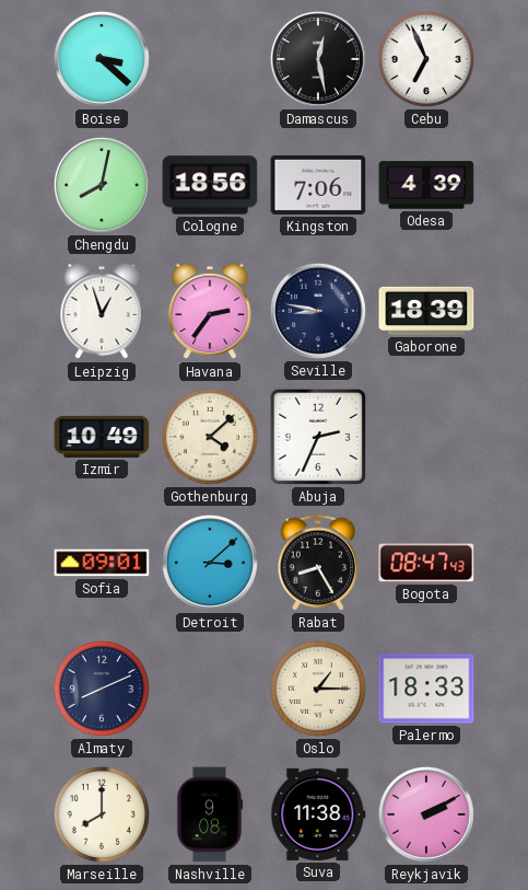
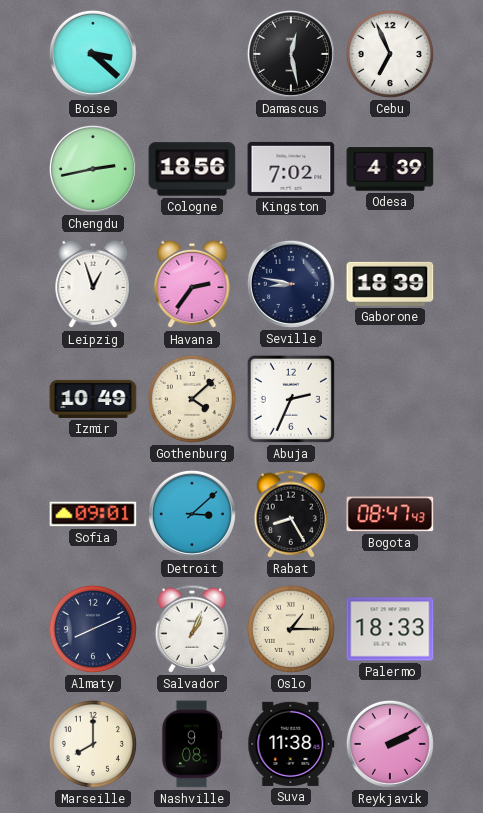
Chengdu: 8:02 -> 2:43 (93, 169)
Kingston: 7:06 -> 7:02 (291, 169)
Salvador: none -> 1:04 (192, 629)
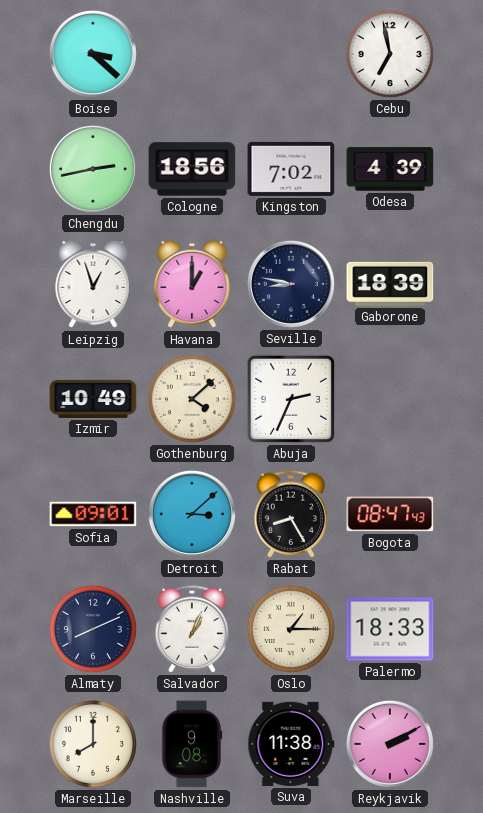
Damascus: 12:28 -> none (291, 54)
Cebu: 6:56 -> 6:58 (390, 54)
Havana: 2:36 -> 1:00 (192, 284)
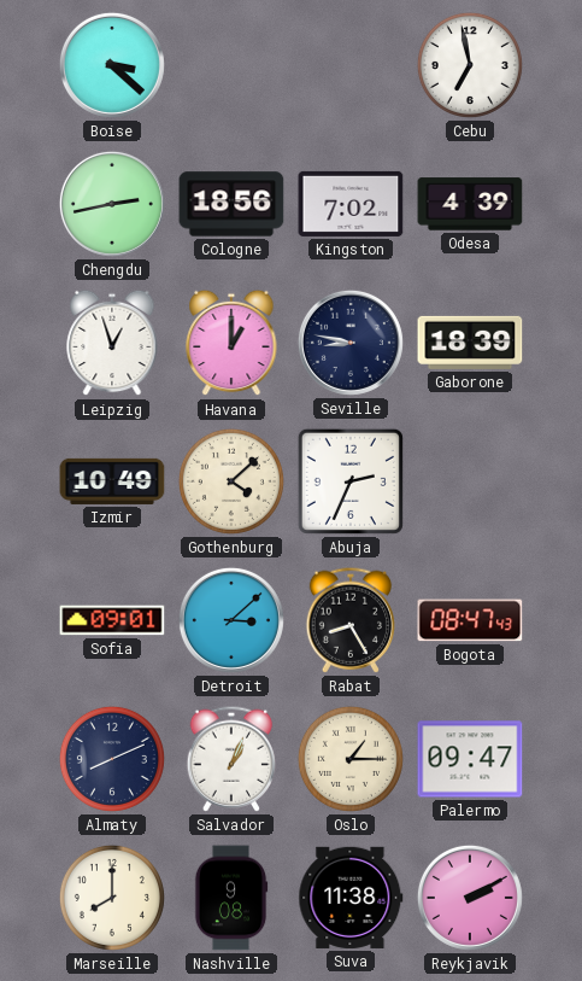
Palermo: 18:33 -> 09:47 (470, 759)
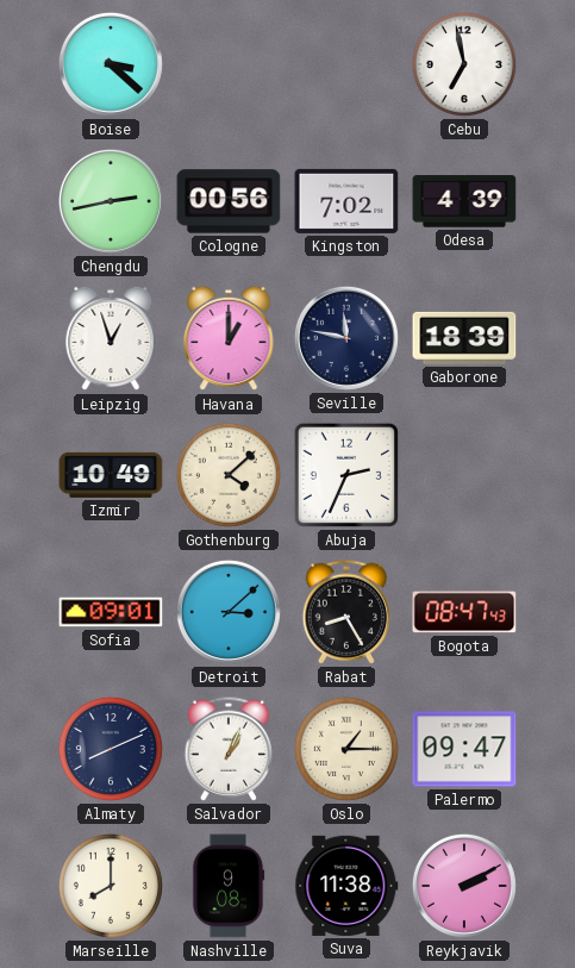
Cologne: 18:56 -> 00:56 (229, 201)
Seville: 8:47 -> 11:47 (346, 338)
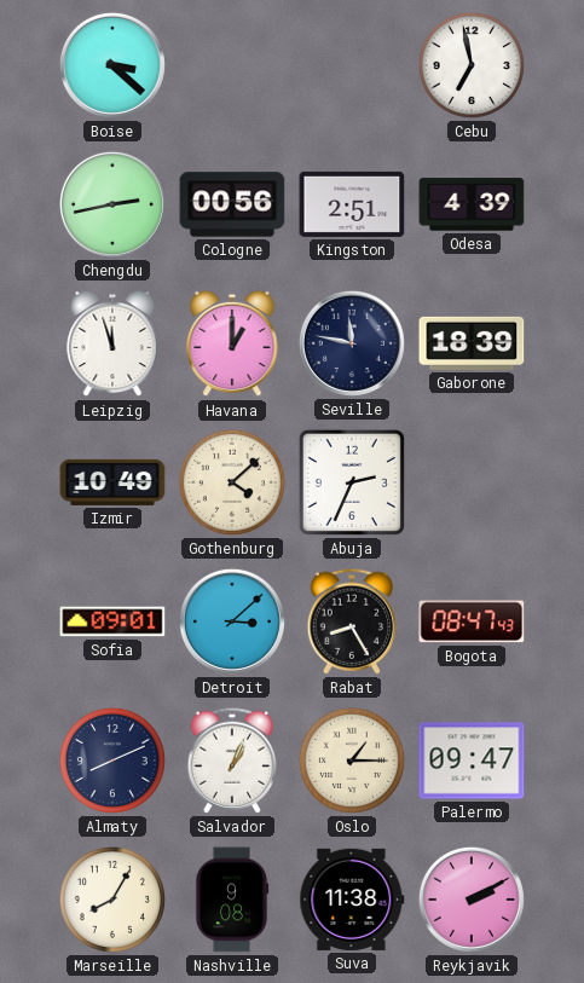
Kingston: 7:02 -> 2:51 (352, 204)
Leipzig: 12:57 -> 11:57 (112, 343)
Marseille: 8:00 -> 8:05 (112, 900)
